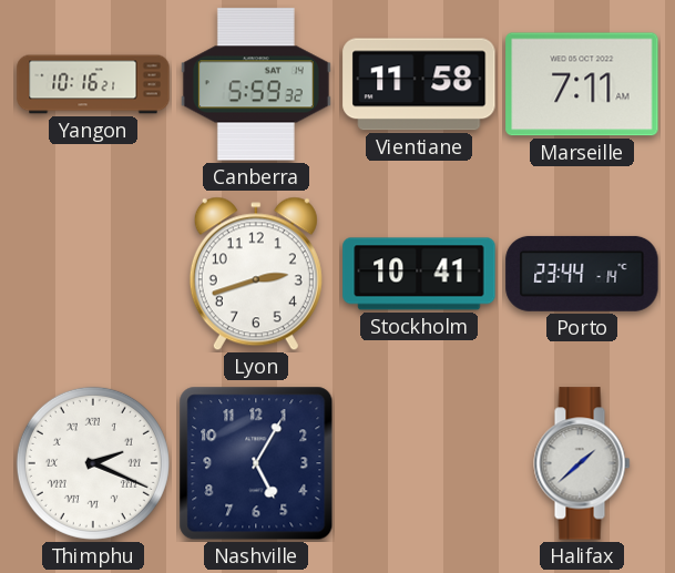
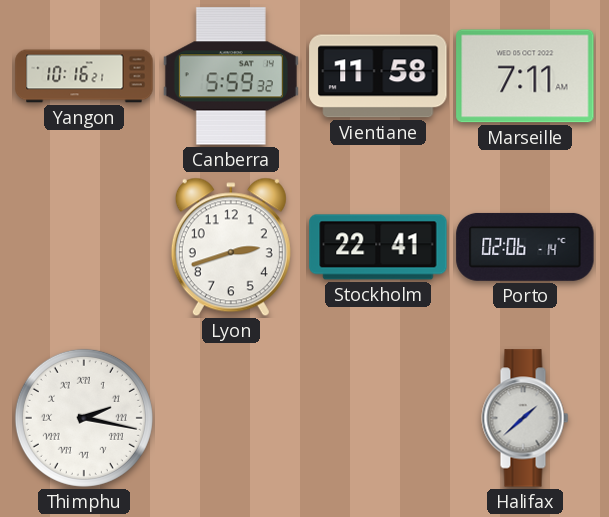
Stockholm: 10:41 -> 22:41 (378, 247)
Porto: 23:44 -> 02:06 (525, 247)
Thimphu: 2:19 -> 2:17 (84, 418)
Nashville: 5:05 -> none (256, 463)
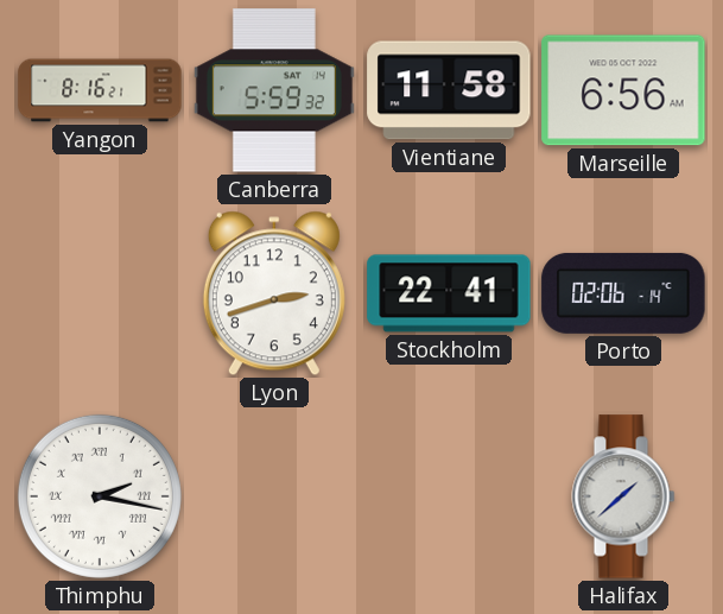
Yangon: 10:16 -> 8:16 (100, 90)
Marseille: 7:11 -> 6:56 (623, 90)
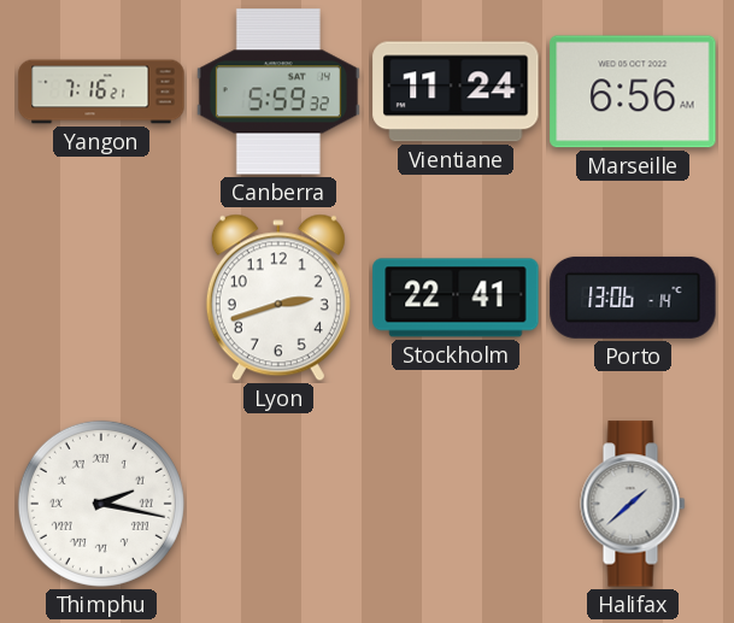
Yangon: 8:16 -> 7:16 (101, 92)
Vientiane: 11:58 -> 11:24 (456, 92)
Porto: 02:06 -> 13:06 (633, 298)
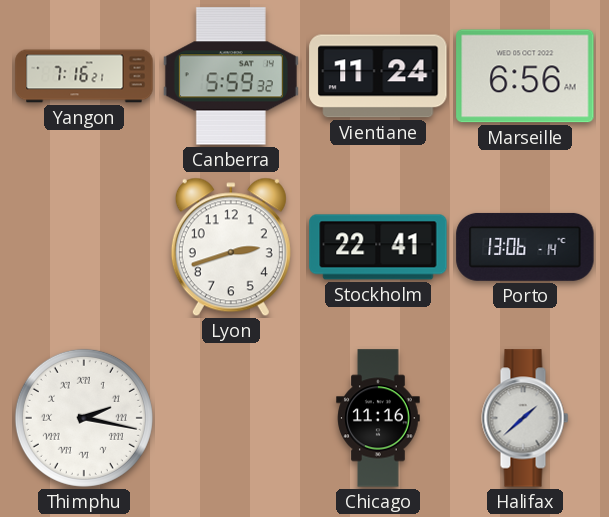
Chicago: none -> 11:16 (378, 418)
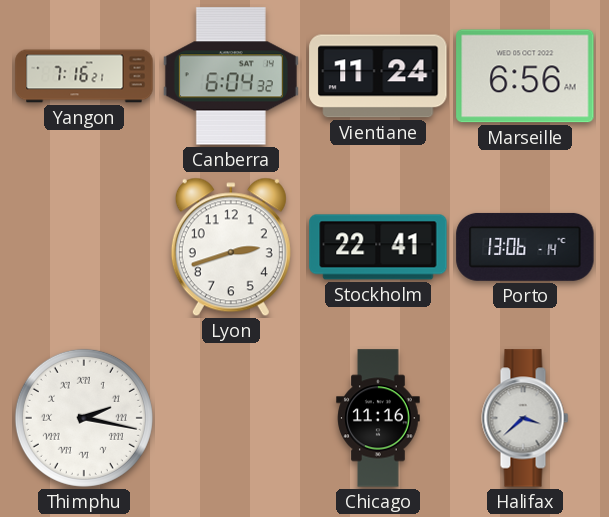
Canberra: 5:59 -> 6:04 (231, 76)
Halifax: 1:38 -> 3:38 (525, 418)
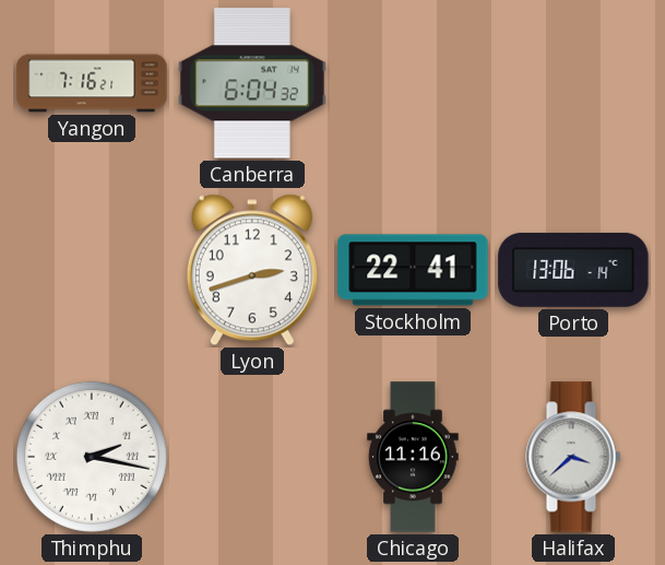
Vientiane: 11:24 -> none (378, 76)
Marseille: 6:56 -> none (525, 76)
